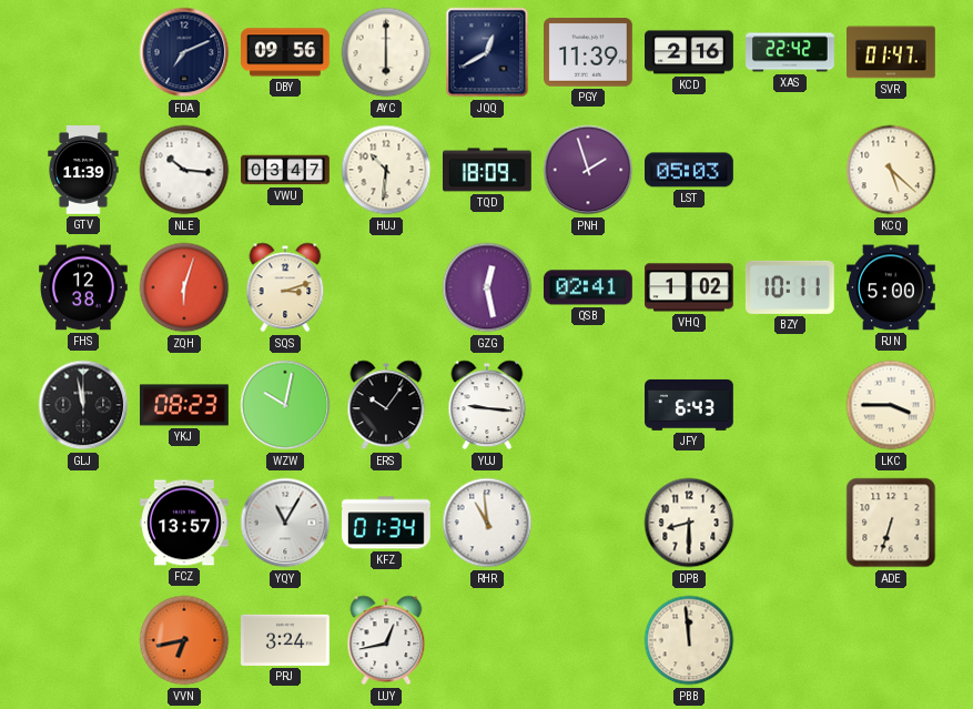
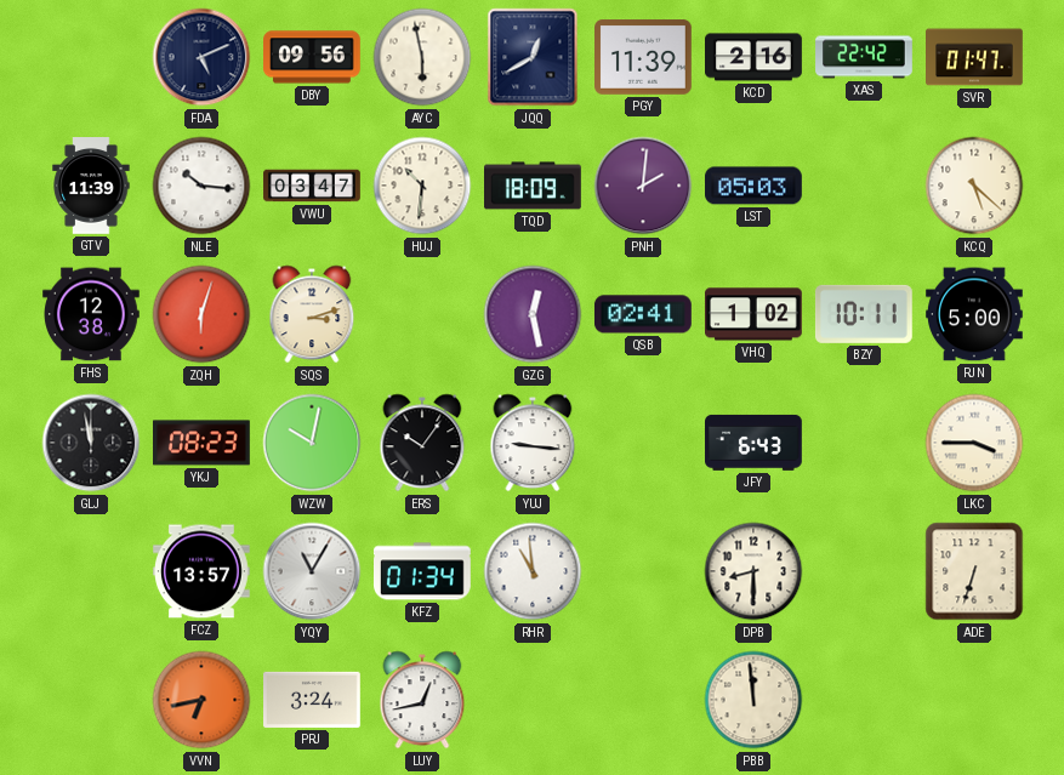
FDA: 7:11 -> 5:11 (201, 57)
AYC: 6:00 -> 5:58 (422, 57)
PNH: 1:57 -> 2:01 (643, 186)
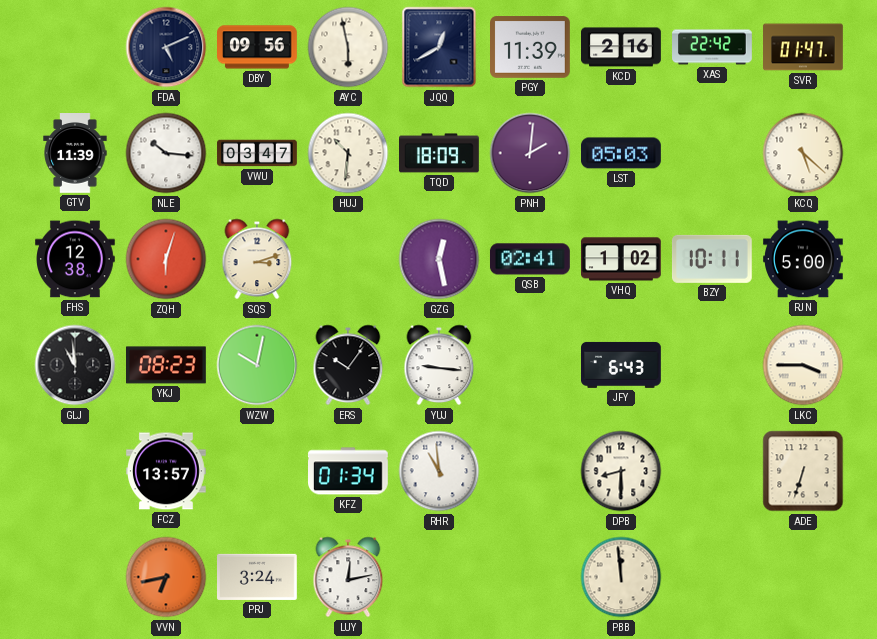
GLJ: 11:58 -> 10:59 (75, 365)
YQY: 11:05 -> none (312, 571)
LUY: 12:43 -> 12:13 (348, 577)
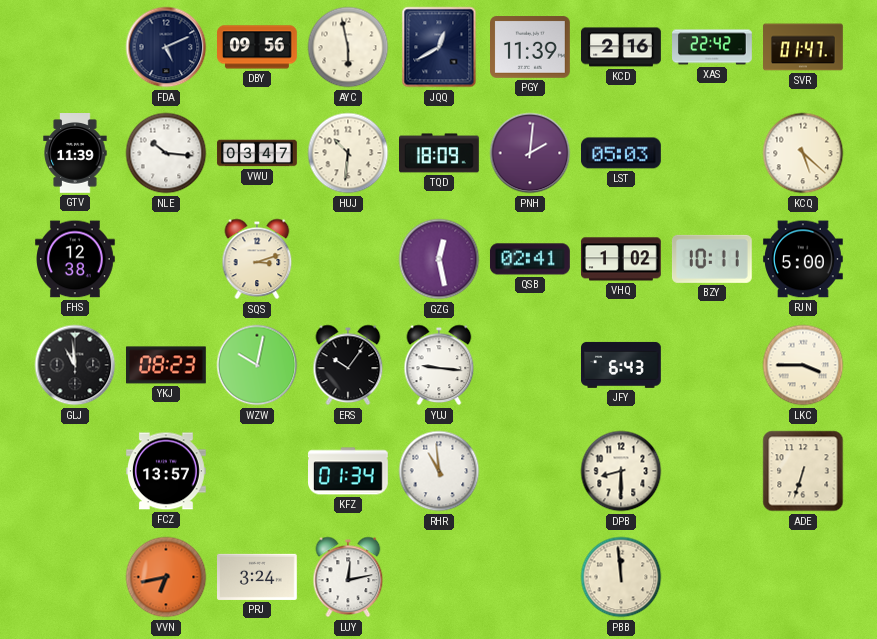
ZQH: 6:03 -> none (166, 259)
